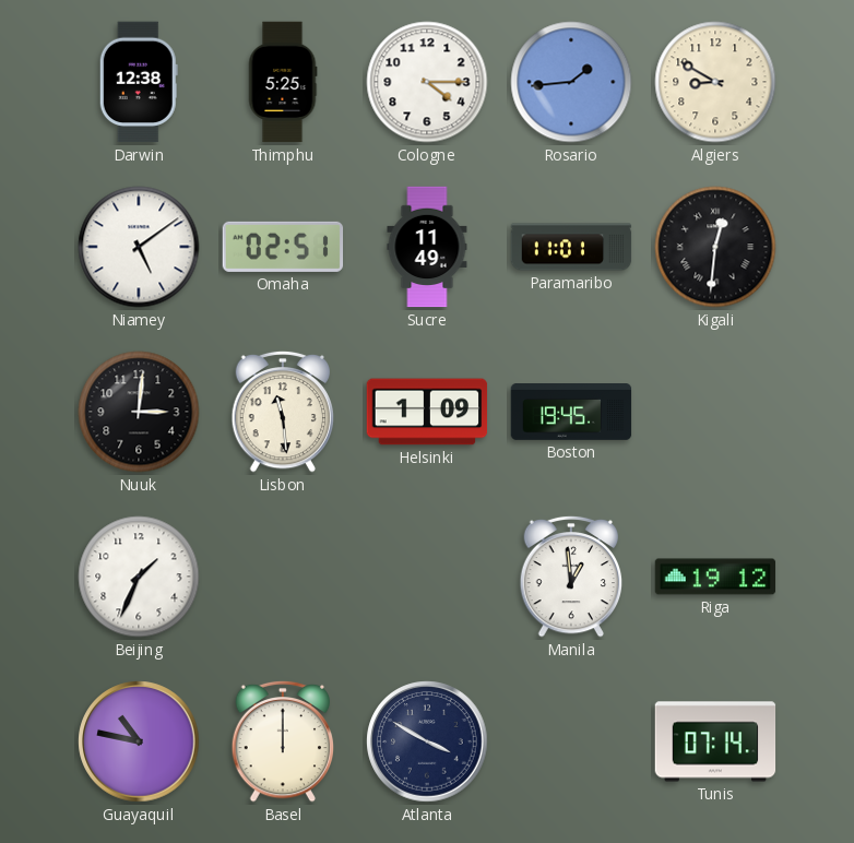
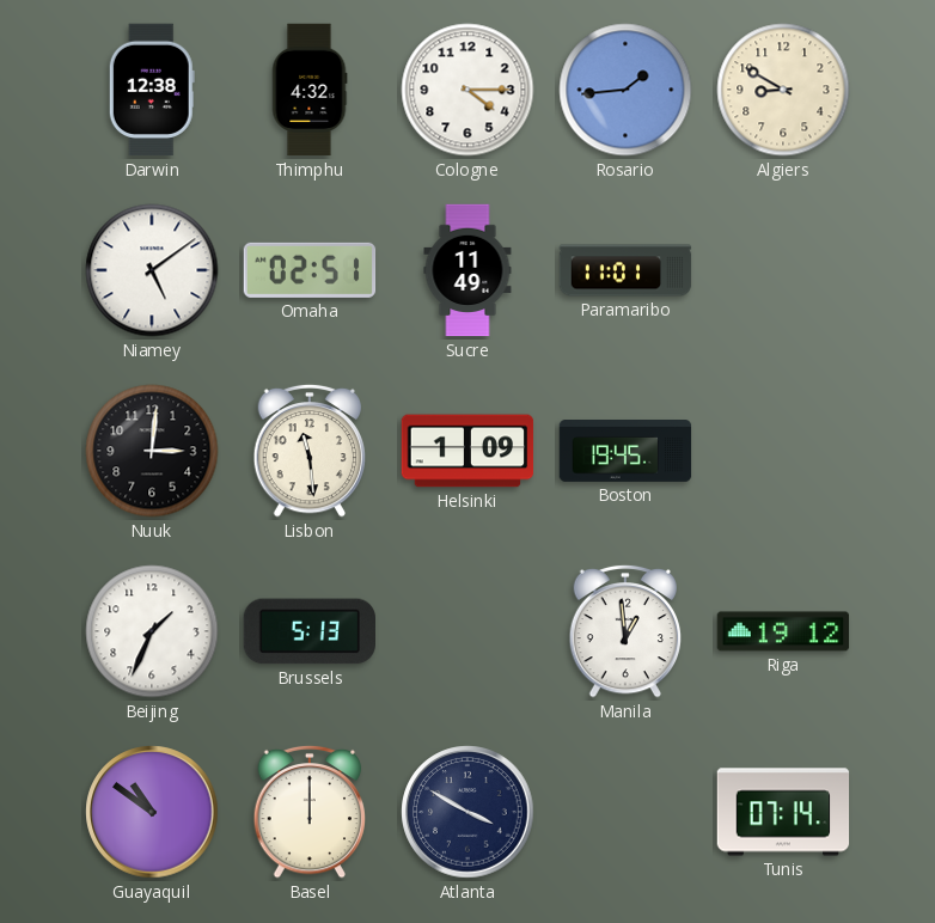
Thimphu: 5:25 -> 4:32 (310, 90)
Kigali: 12:31 -> none (715, 247)
Brussels: none -> 5:13 (308, 631)
Guayaquil: 10:47 -> 10:51 (152, 812)
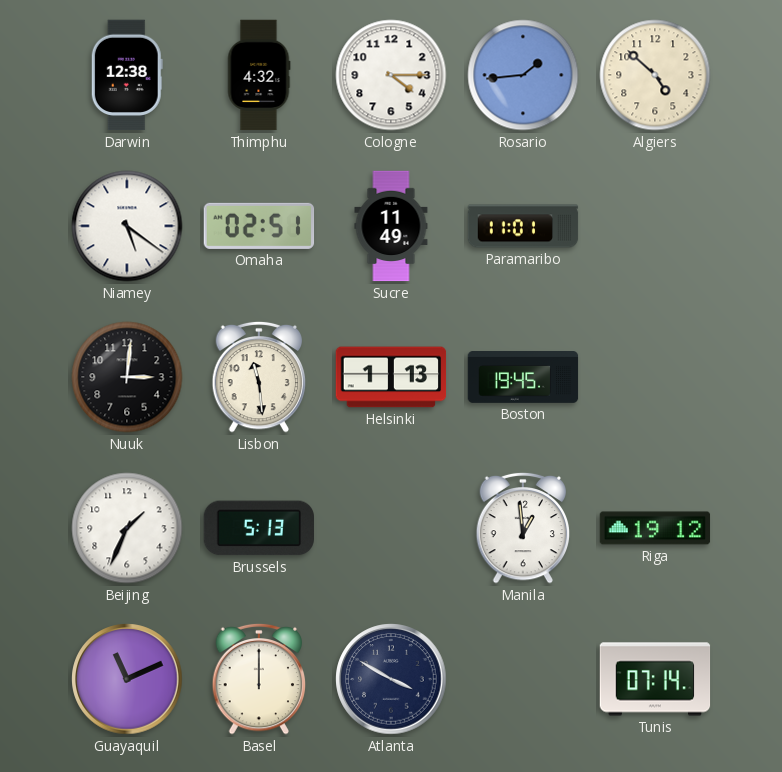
Algiers: 8:50 -> 4:52 (655, 75)
Niamey: 5:09 -> 5:21 (127, 226)
Helsinki: 1:09 -> 1:13 (391, 377)
Guayaquil: 10:51 -> 11:11 (127, 679)
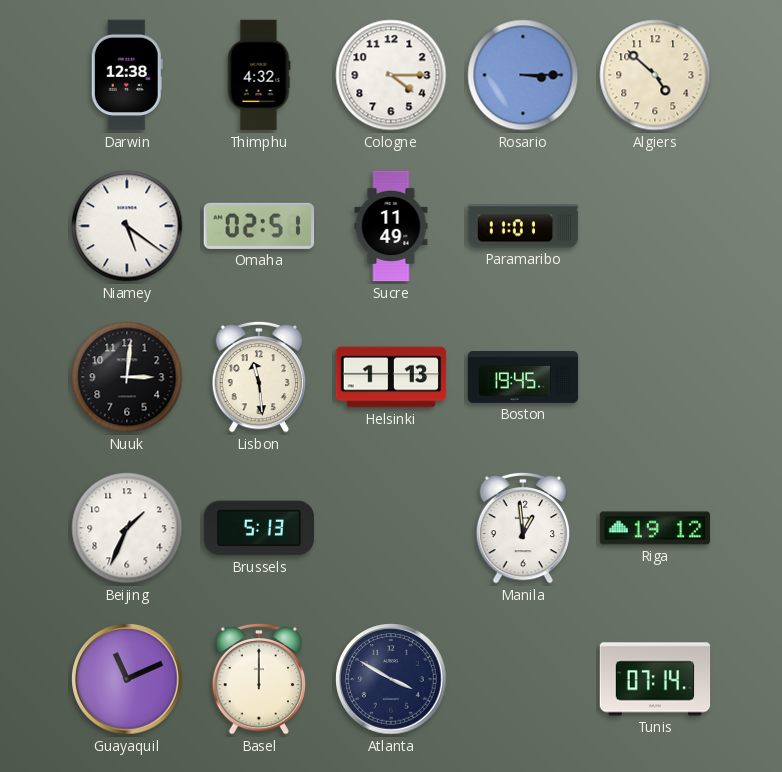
Rosario: 1:44 -> 3:15 (523, 75)
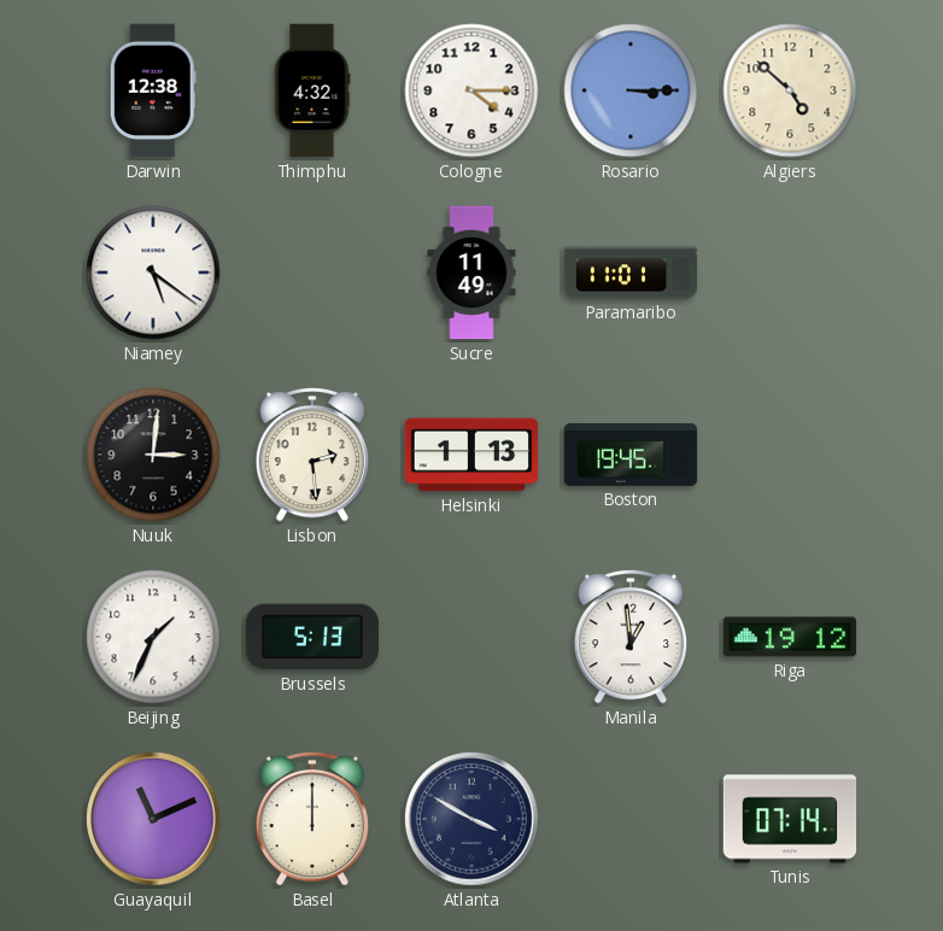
Omaha: 02:51 -> none (259, 226)
Lisbon: 11:29 -> 2:29 (312, 455)
